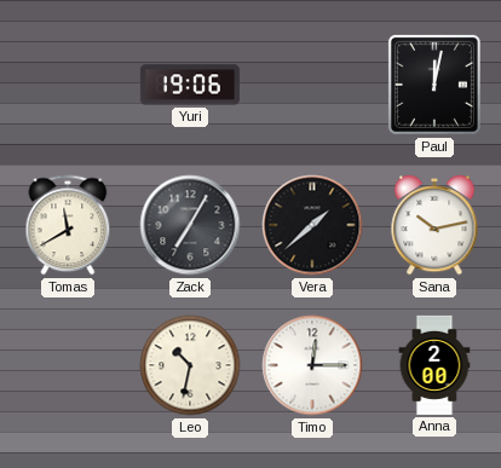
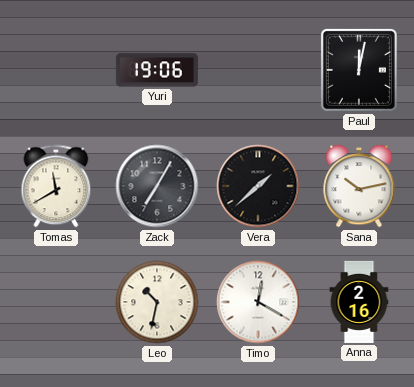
Timo: 12:15 -> 12:20 (258, 302)
Anna: 2:00 -> 2:16 (359, 302)
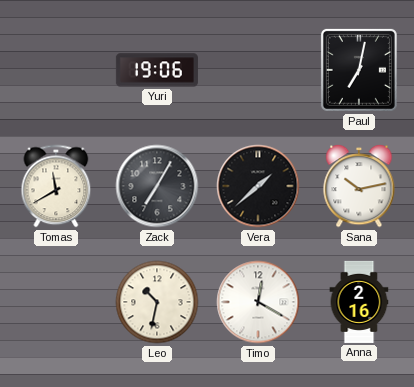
Paul: 12:02 -> 7:02 (359, 70)
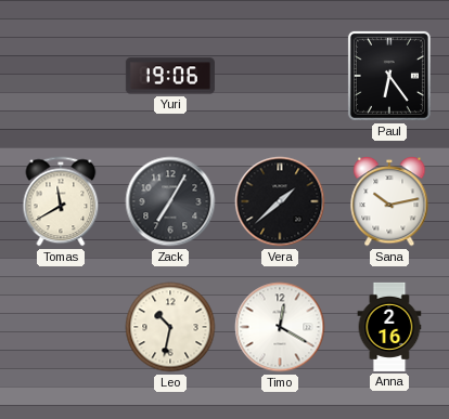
Paul: 7:02 -> 6:24 (389, 76)
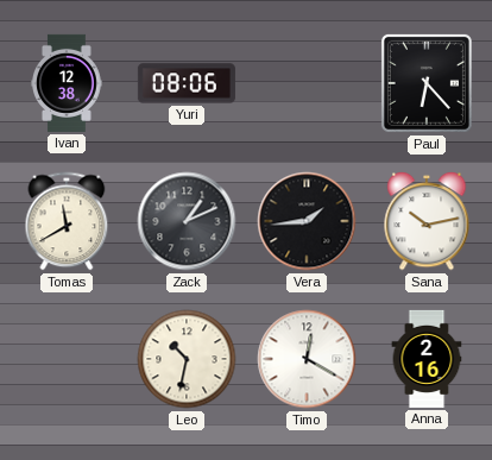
Ivan: none -> 12:38 (68, 83)
Yuri: 19:06 -> 08:06 (187, 83)
Paul: 6:24 -> 6:23 (427, 83)
Zack: 7:05 -> 1:11 (187, 221)
Vera: 1:38 -> 1:44 (307, 221)
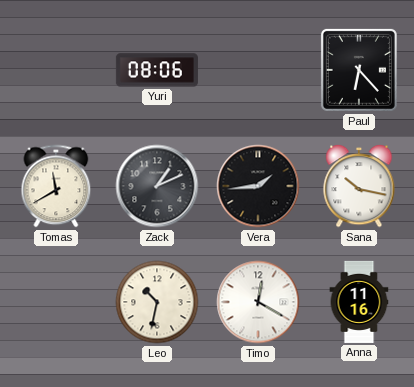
Ivan: 12:38 -> none (68, 83)
Sana: 10:13 -> 10:17 (359, 186)
Anna: 2:16 -> 11:16 (359, 302)
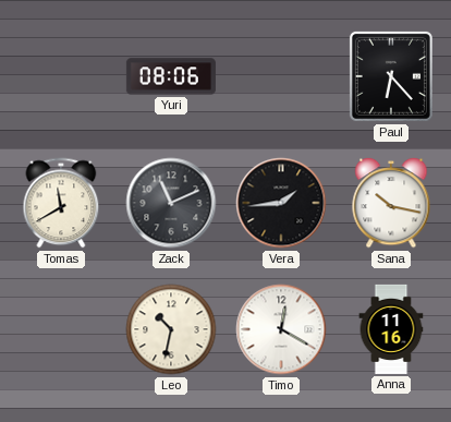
Zack: 1:11 -> 11:11 (171, 203)
